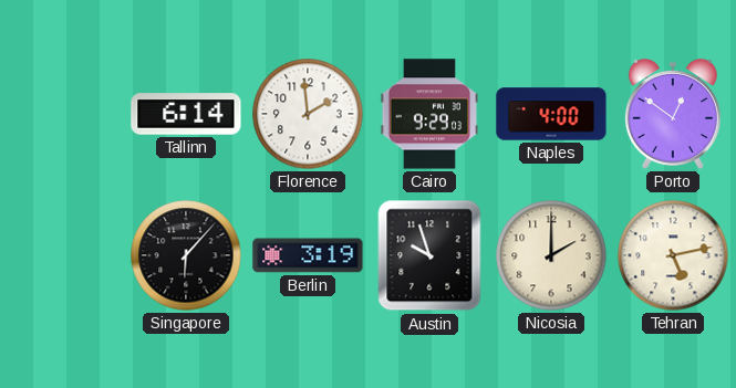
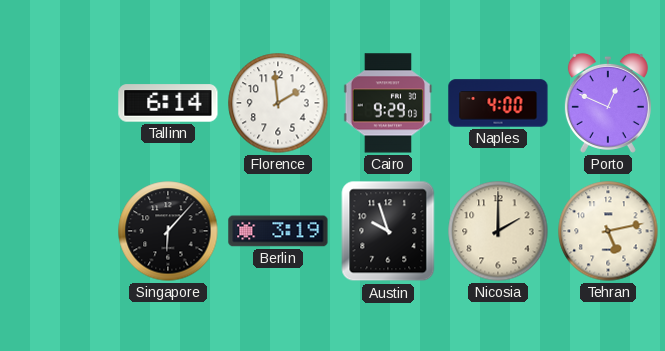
Porto: 12:51 -> 12:49 (608, 103)
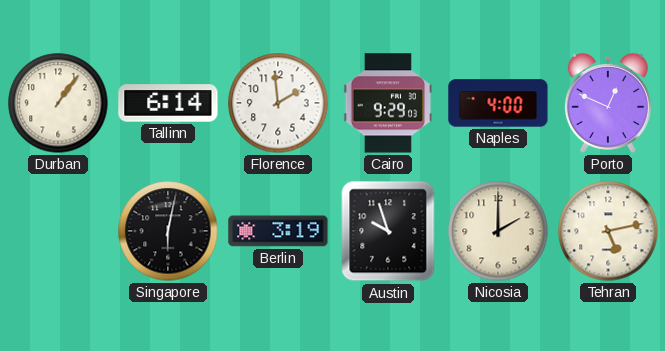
Durban: none -> 1:06 (58, 103)
Singapore: 6:07 -> 6:02 (168, 231)
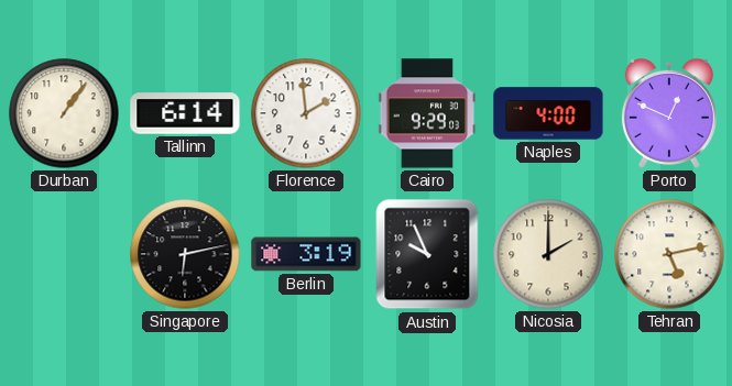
Singapore: 6:02 -> 6:13 (185, 254)
Austin: 9:57 -> 9:56 (427, 254)
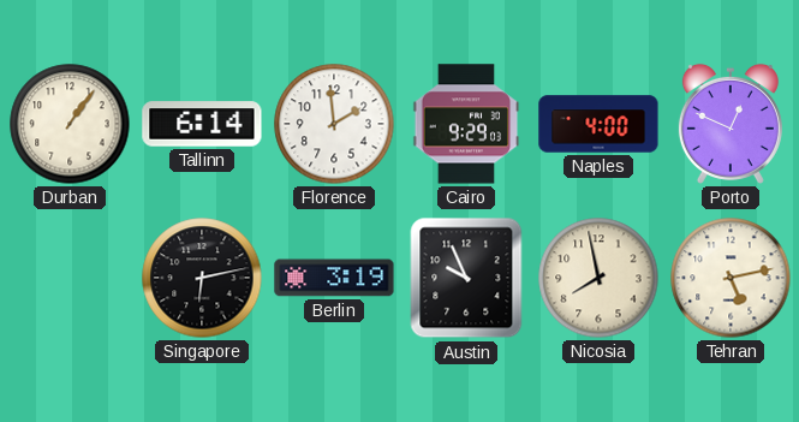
Nicosia: 2:00 -> 7:58 (598, 278)
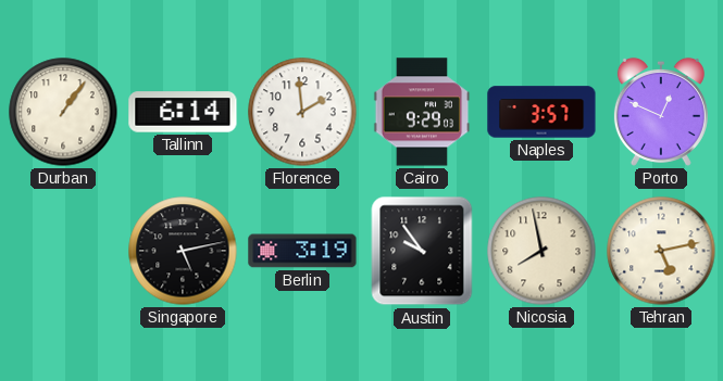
Naples: 4:00 -> 3:57 (541, 112)
Singapore: 6:13 -> 5:13 (183, 251)
Austin: 9:56 -> 9:54 (422, 251)
